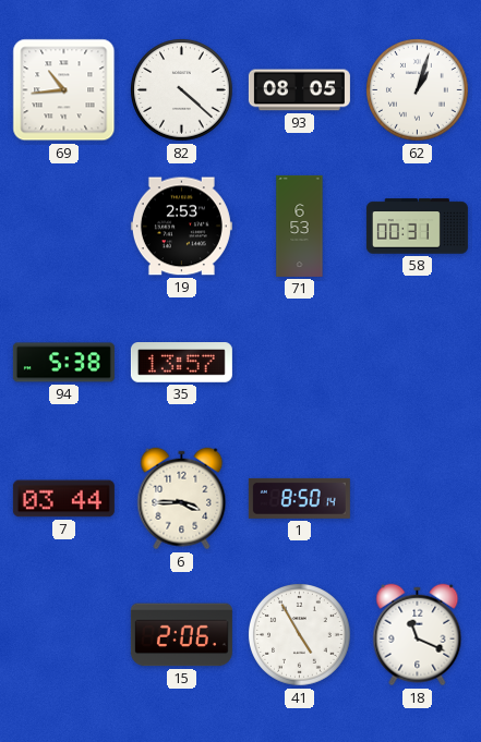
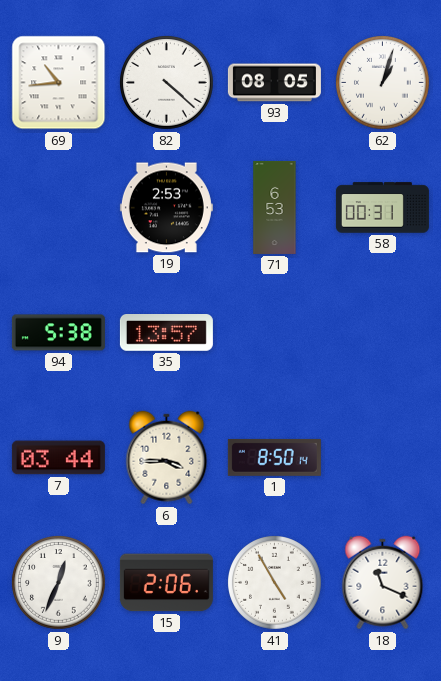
9: none -> 12:34 (59, 583)
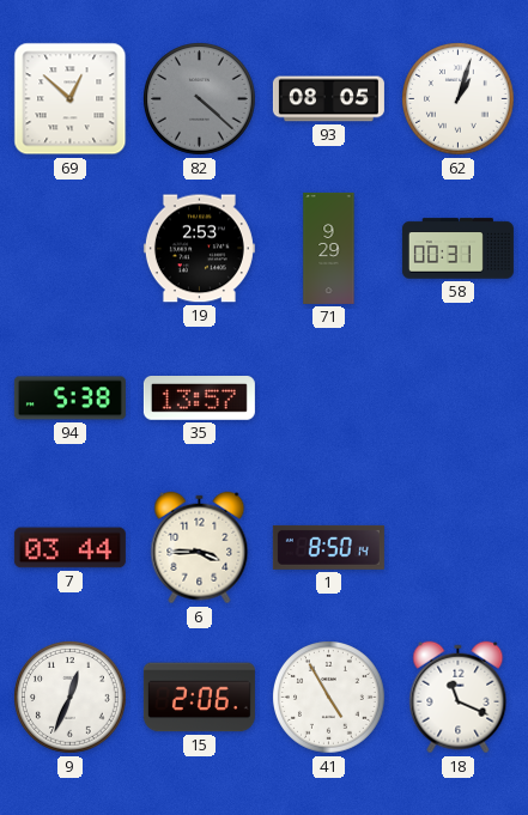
69: 10:44 -> 12:52 (71, 99)
82 dial: white -> grey (200, 99)
71: 6:53 -> 9:29 (329, 248)
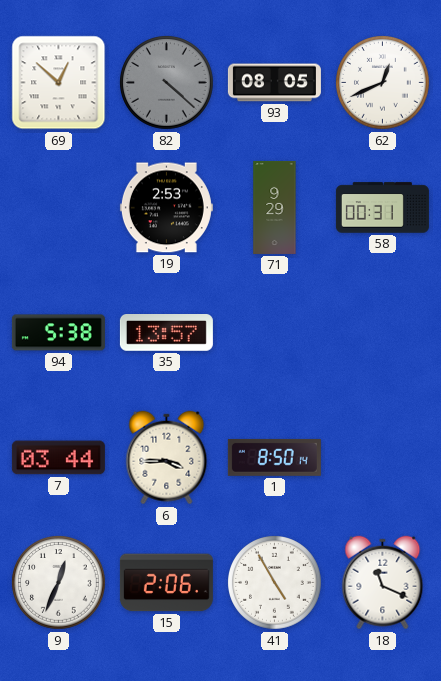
62: 1:03 -> 12:41 (383, 83)
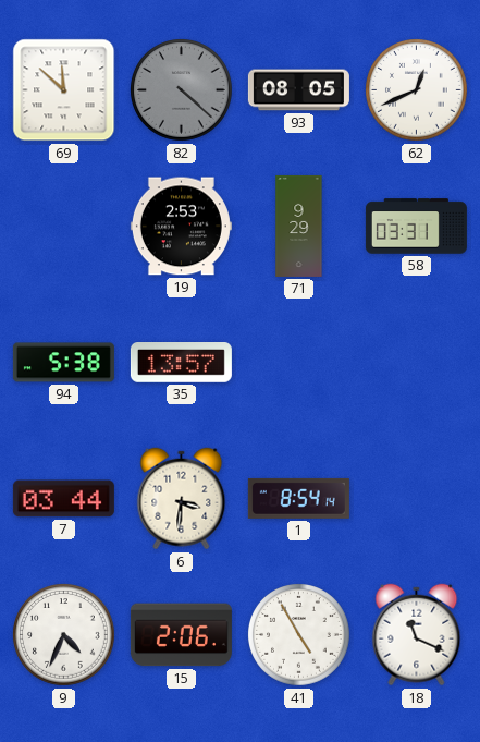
69: 12:52 -> 11:52 (64, 90)
58: 00:31 -> 03:31 (416, 227)
6: 3:45 -> 3:31 (182, 499)
1: 8:50 -> 8:54 (298, 498)
9: 12:34 -> 4:34 (64, 635)
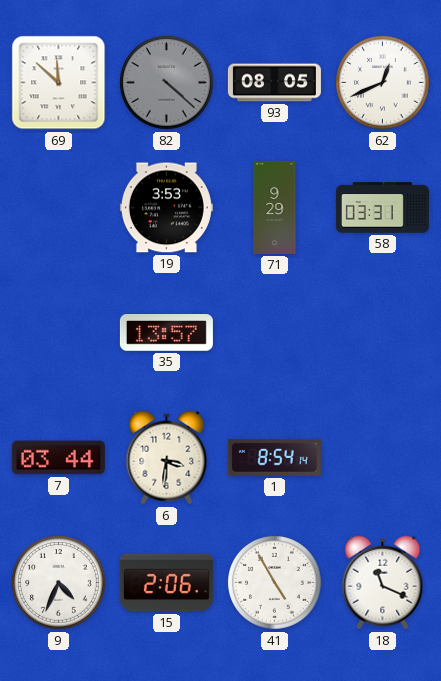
19: 2:53 -> 3:53 (166, 208)
94: 5:38 -> none (63, 363)
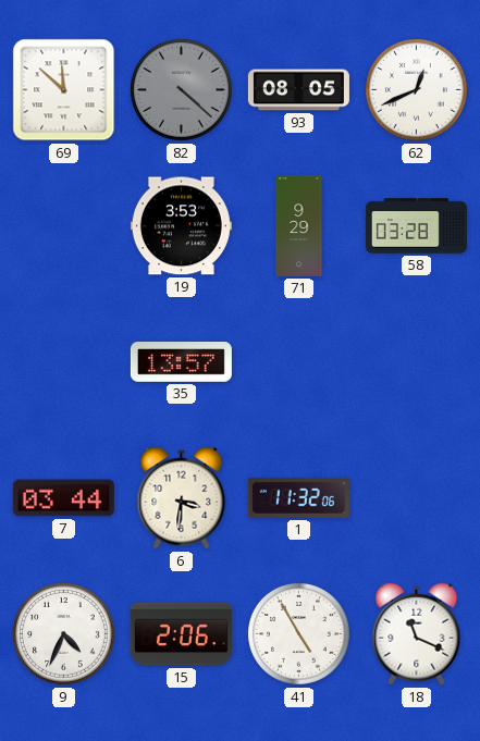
58: 03:31 -> 03:28 (416, 226)
1: 8:54 -> 11:32 (298, 497)
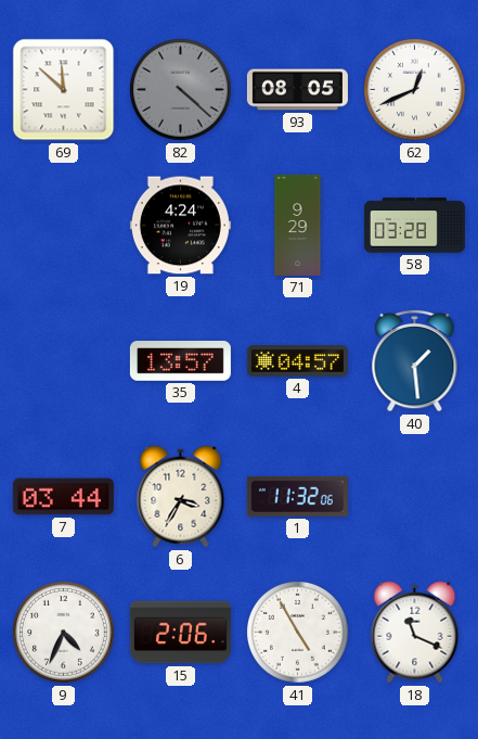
19: 3:53 -> 4:24 (180, 226)
4: none -> 04:57 (297, 361)
40: none -> 1:29 (415, 360)
6: 3:31 -> 3:35 (181, 497)
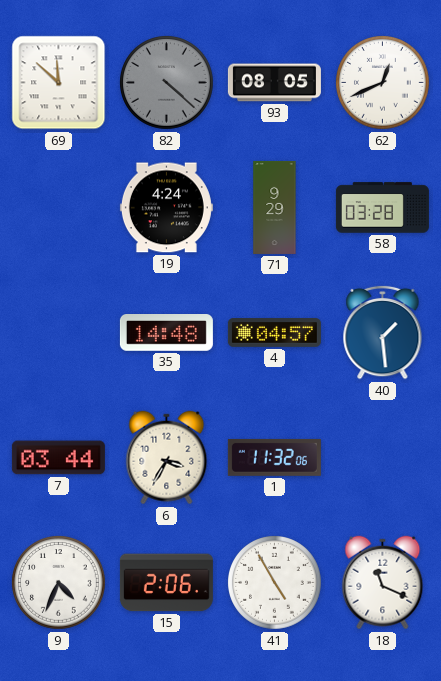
35: 13:57 -> 14:48 (166, 333)
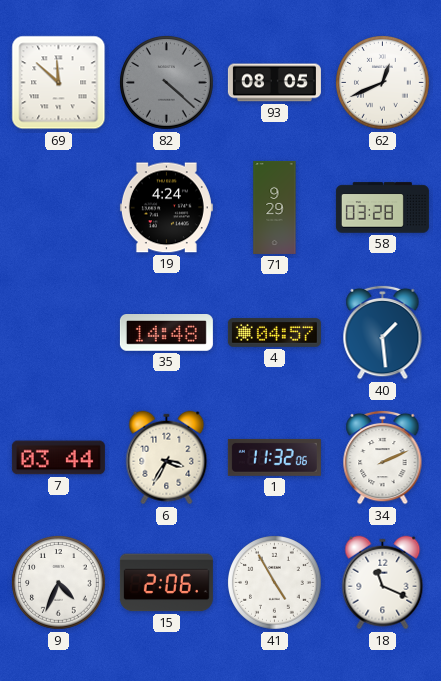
34: none -> 2:11 (383, 457)
